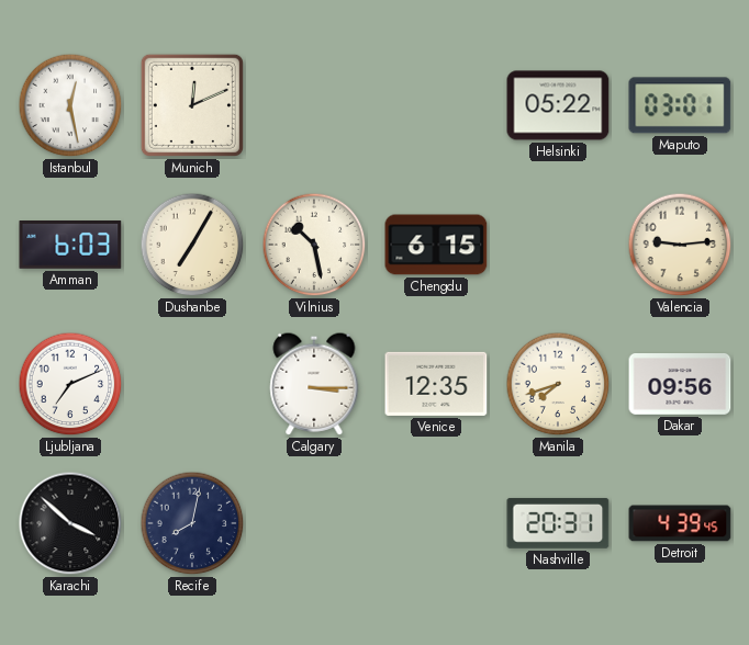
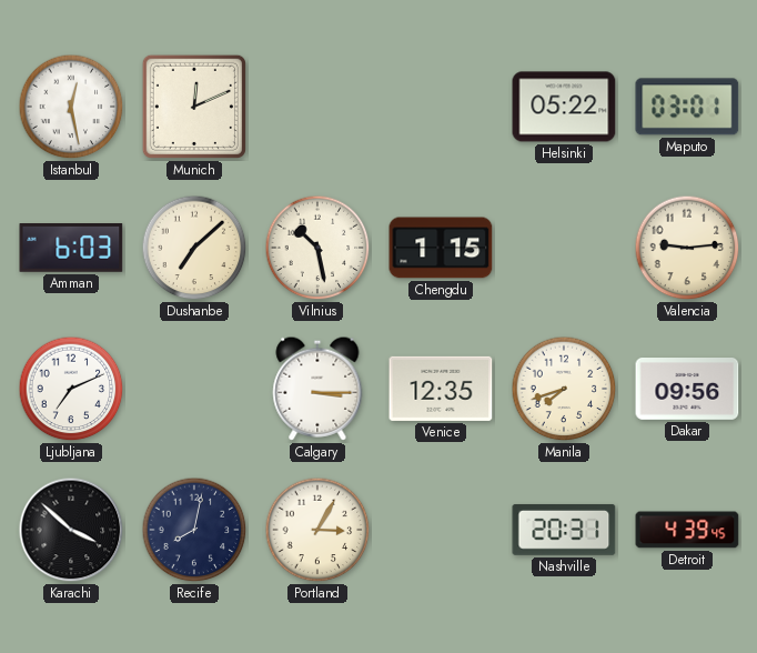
Dushanbe: 7:05 -> 7:08 (194, 248)
Chengdu: 6:15 -> 1:15 (441, 248)
Portland: none -> 3:05 (317, 530)
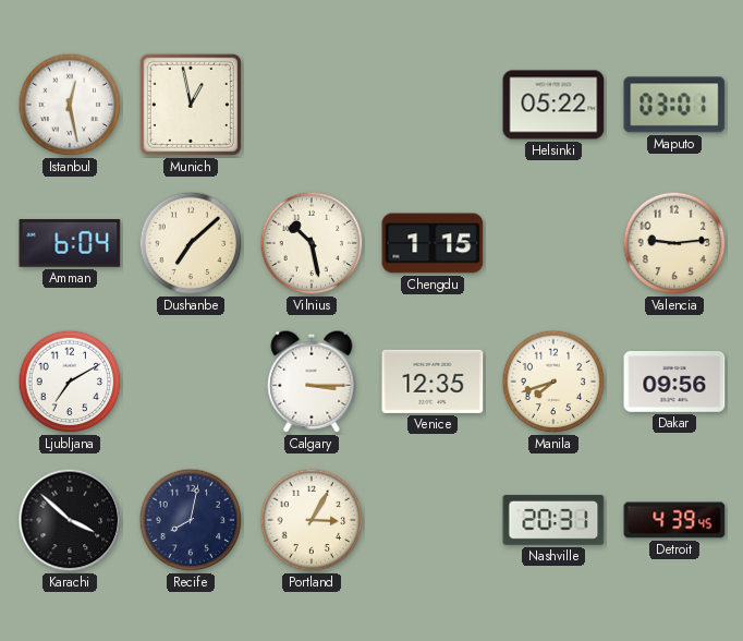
Munich: 12:11 -> 12:58 (191, 105)
Amman: 6:03 -> 6:04 (70, 244)
Ljubljana: 7:11 -> 7:10 (70, 382)
